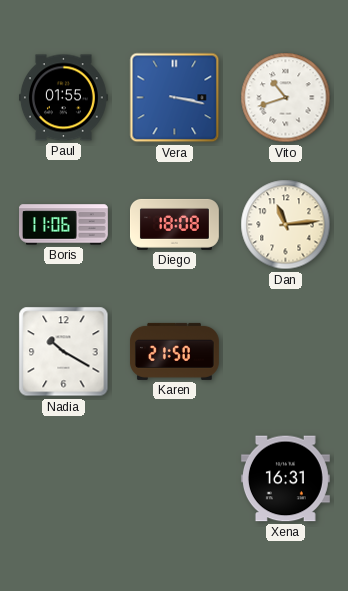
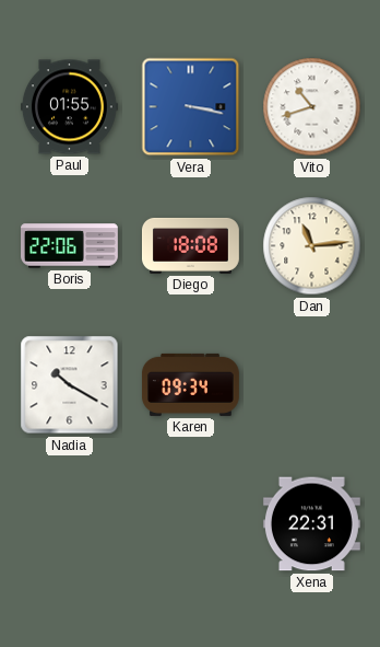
Boris: 11:06 -> 22:06 (70, 246)
Karen: 21:50 -> 09:34 (190, 384)
Xena: 16:31 -> 22:31 (311, 524)
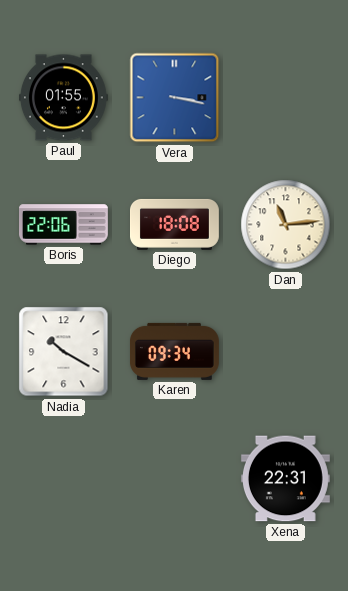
Vito: 10:42 -> none (312, 107)
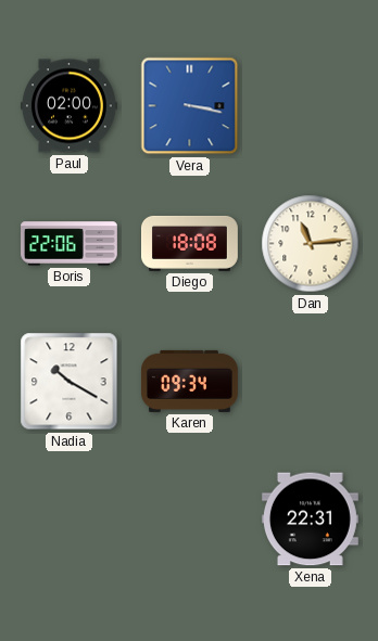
Paul: 01:55 -> 02:00 (68, 106)
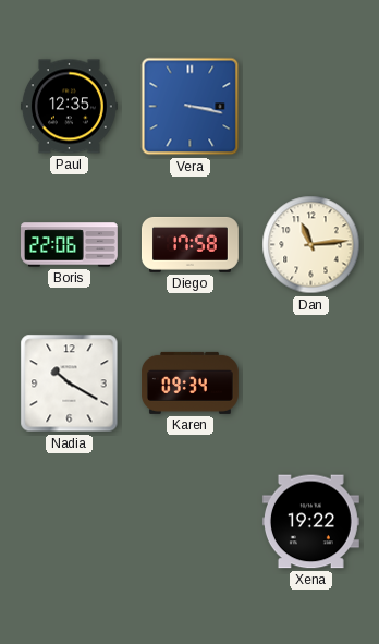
Paul: 02:00 -> 12:35 (69, 107)
Diego: 18:08 -> 17:58 (191, 244)
Xena: 22:31 -> 19:22 (310, 522)
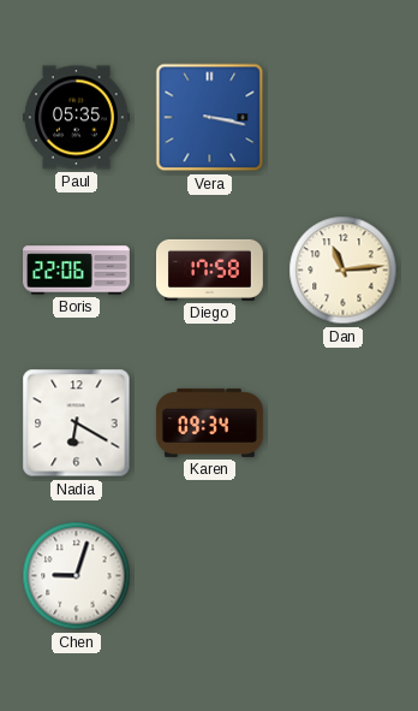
Paul: 12:35 -> 05:35 (76, 118)
Nadia: 10:20 -> 6:20 (77, 423)
Chen: none -> 9:03 (77, 576)
Xena: 19:22 -> none (310, 522)
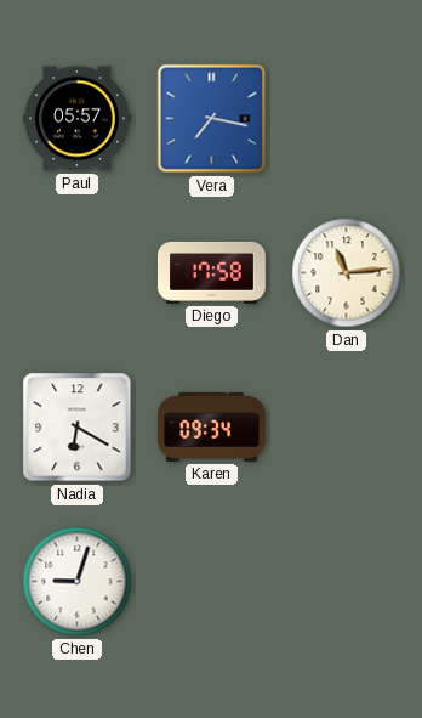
Paul: 05:35 -> 05:57 (76, 119)
Vera: 3:17 -> 7:17 (212, 119)
Boris: 22:06 -> none (77, 271)
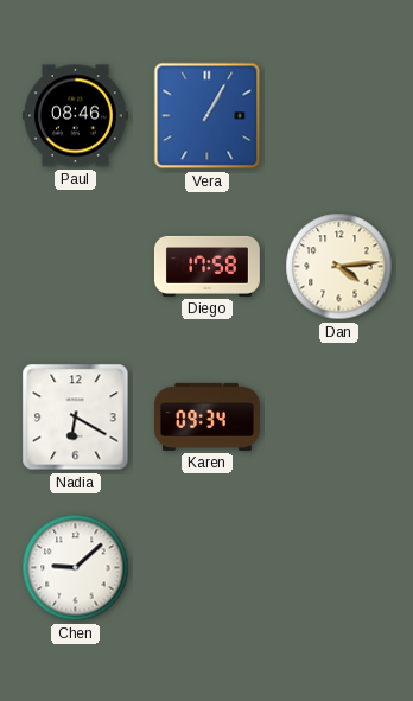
Paul: 05:57 -> 08:46 (75, 116)
Vera: 7:17 -> 1:05 (208, 116)
Dan: 11:14 -> 4:14 (339, 267)
Chen: 9:03 -> 9:08 (76, 568)
